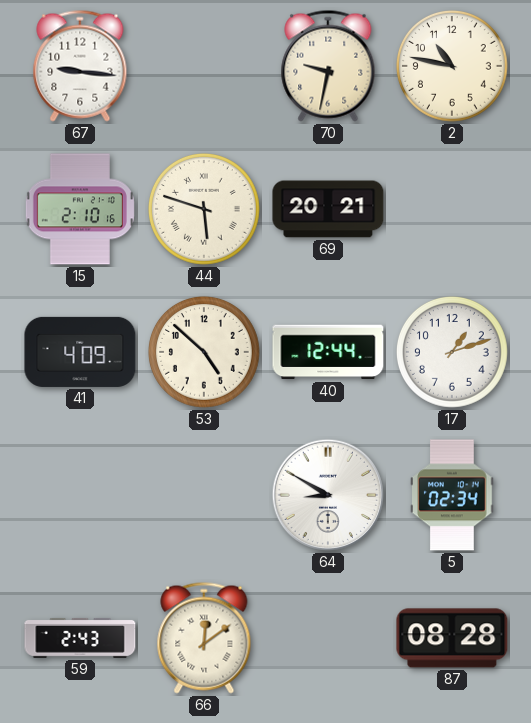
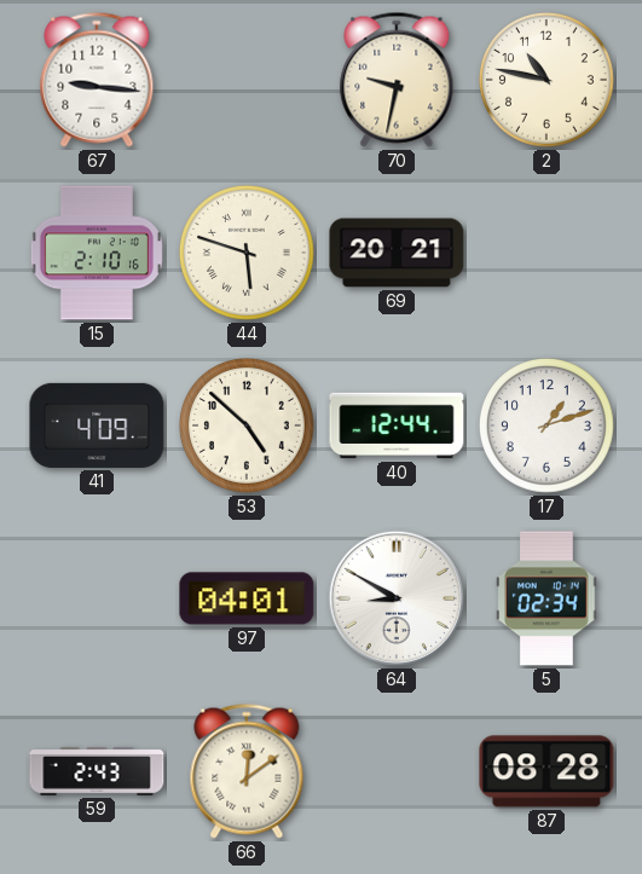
97: none -> 04:01 (247, 598)
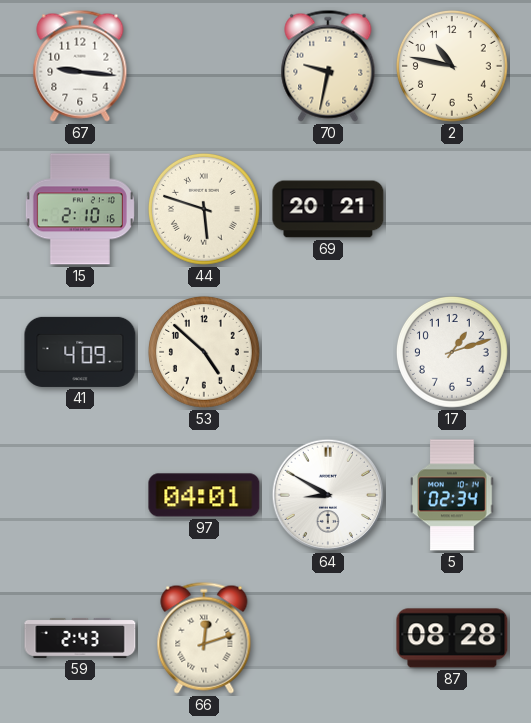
40: 12:44 -> none (397, 426)
66: 12:09 -> 12:12 (204, 638)
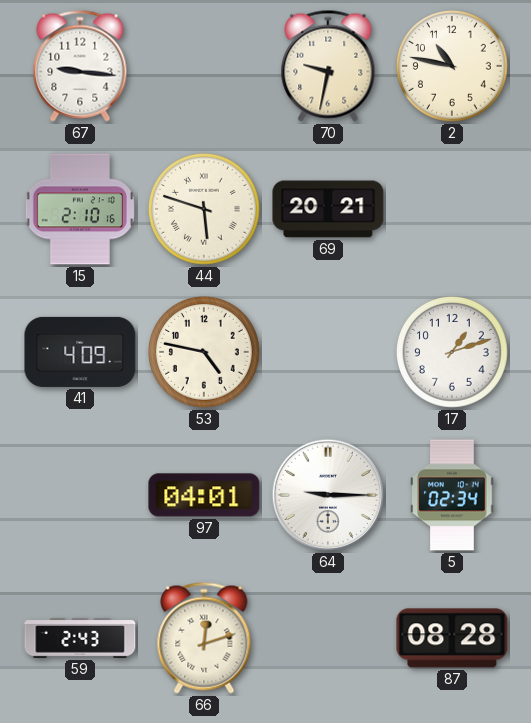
53: 4:52 -> 4:47 (204, 352)
64: 8:50 -> 9:15 (328, 495)
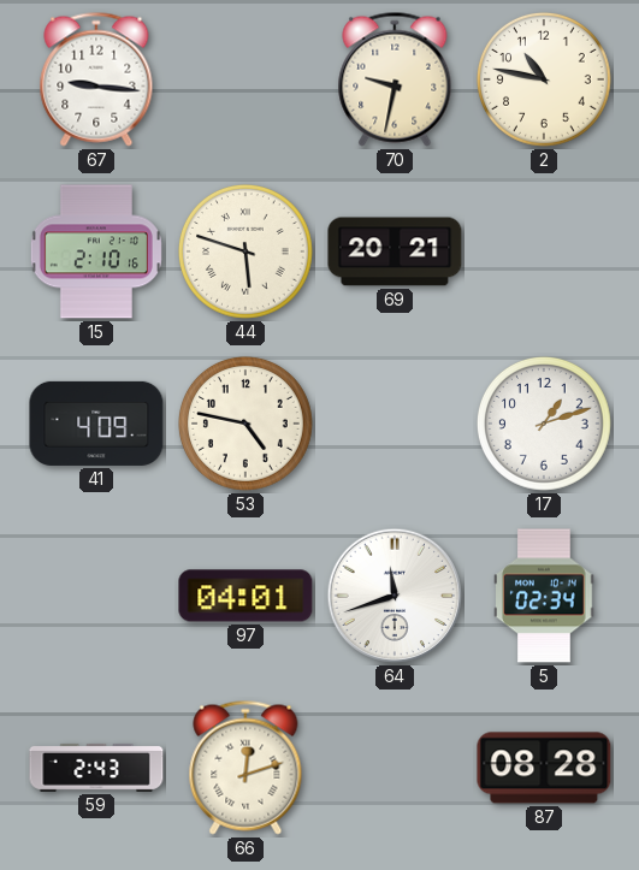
64: 9:15 -> 11:42 (395, 596)
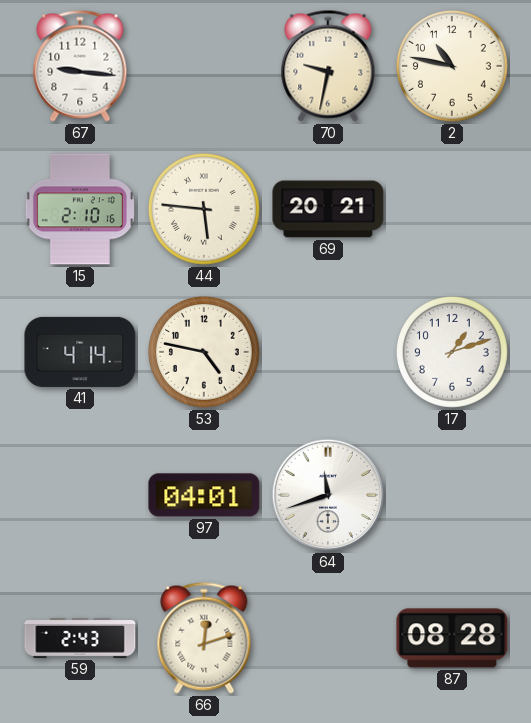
44: 5:48 -> 5:46 (204, 209)
41: 4:09 -> 4:14 (80, 352)
5: 02:34 -> none (544, 596)
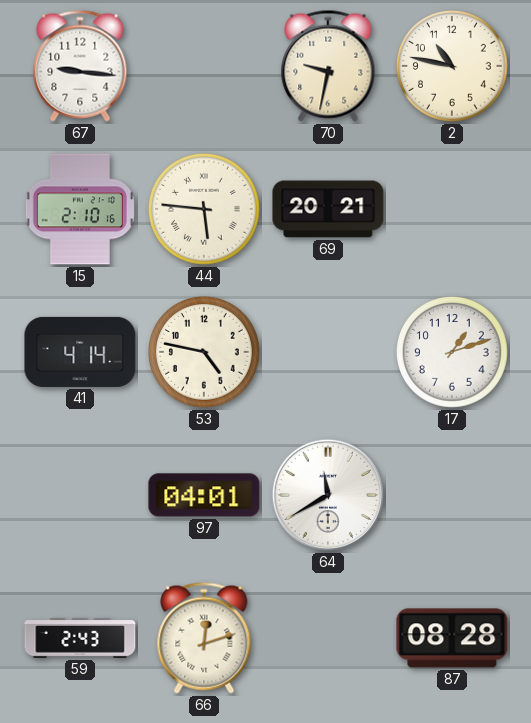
64: 11:42 -> 11:40 (328, 495)
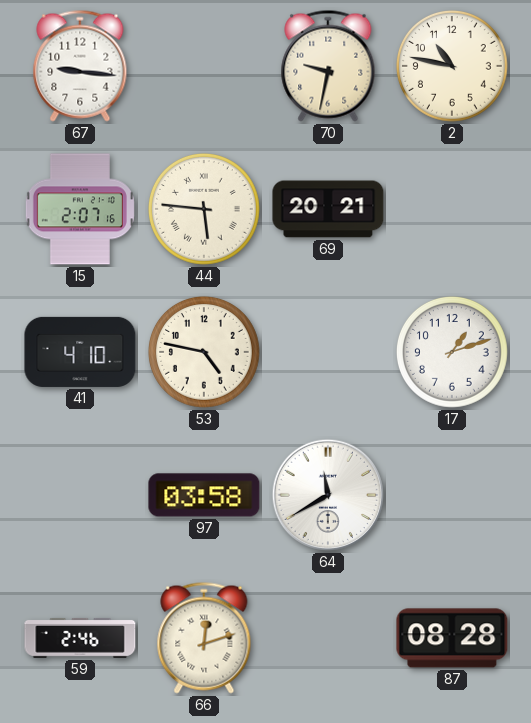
15: 2:10 -> 2:07 (80, 209)
41: 4:14 -> 4:10 (80, 352)
97: 04:01 -> 03:58 (204, 495)
59: 2:43 -> 2:46 (80, 638)
